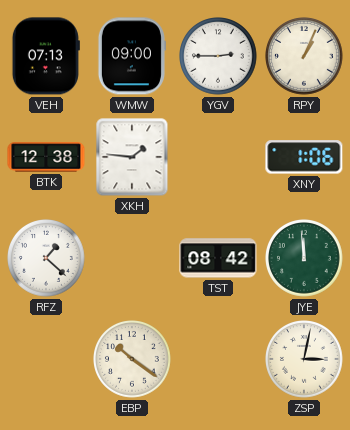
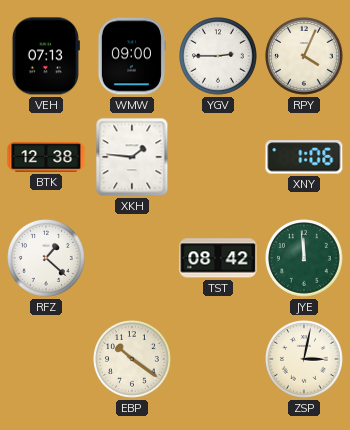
RPY: 1:04 -> 4:04 (305, 57)
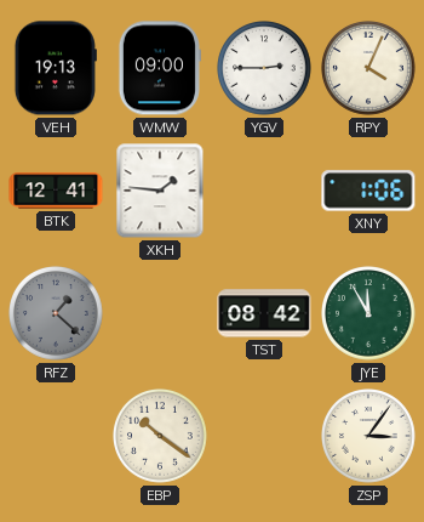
VEH: 07:13 -> 19:13 (56, 68)
BTK: 12:38 -> 12:41 (56, 191)
RFZ dial: white -> grey (57, 314)
JYE: 11:59 -> 11:55 (369, 314)
ZSP: 3:02 -> 3:06 (369, 437)
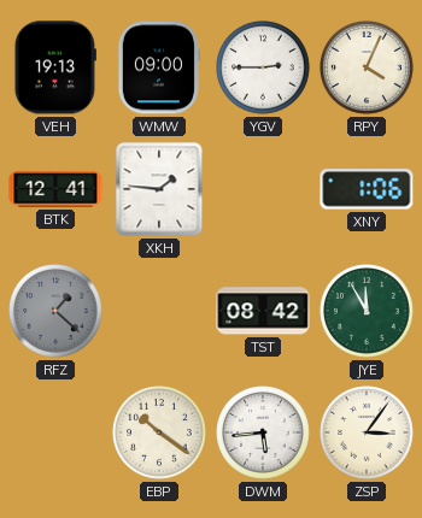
DWM: none -> 5:44 (264, 434)
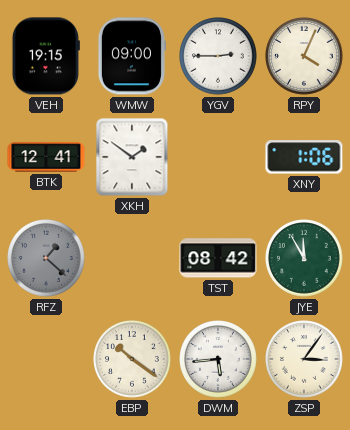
VEH: 19:13 -> 19:15 (46, 56)
XKH: 1:46 -> 1:51 (132, 157)
